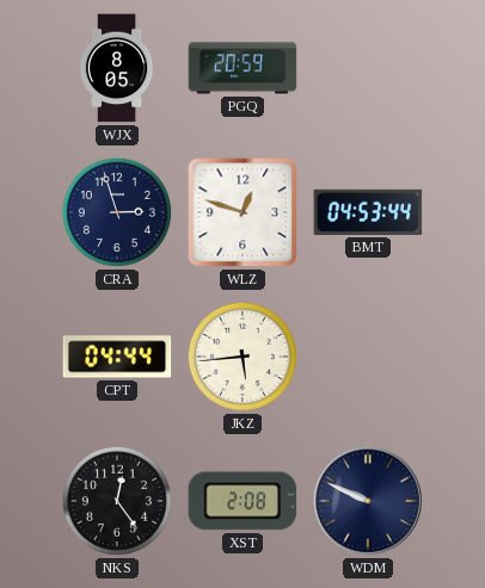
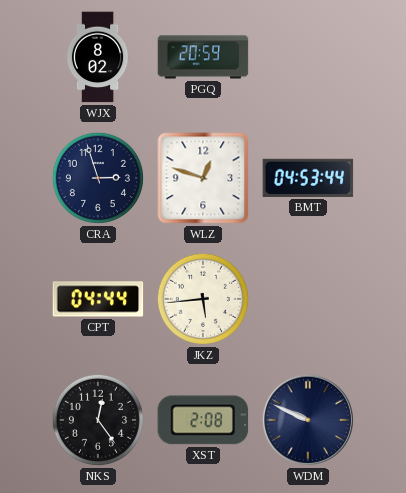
WJX: 8:05 -> 8:02 (98, 57)
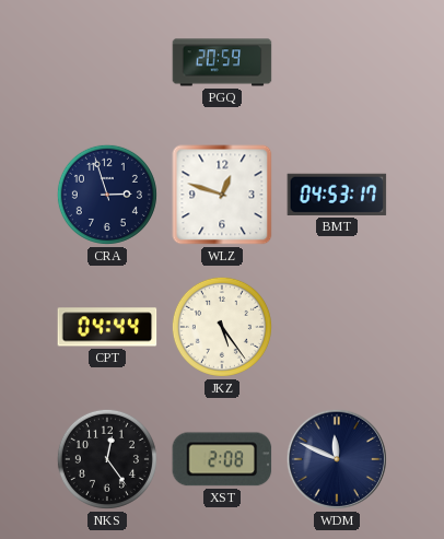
WJX: 8:02 -> none (98, 57)
BMT: 04:53:44 -> 04:53:17 (337, 195)
JKZ: 5:44 -> 5:24 (222, 327)
WDM: 9:49 -> 11:49 (337, 459)
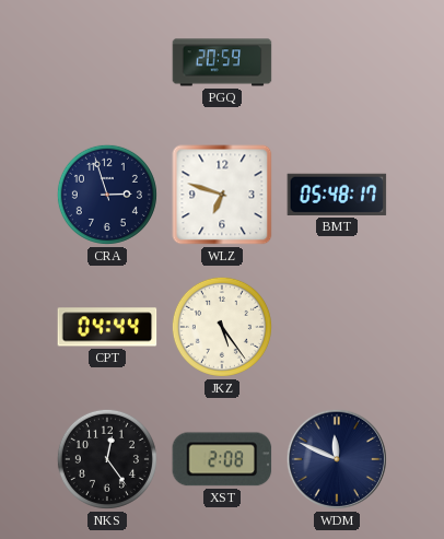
WLZ: 12:48 -> 6:48 (222, 195)
BMT: 04:53 -> 05:48 (337, 195)
